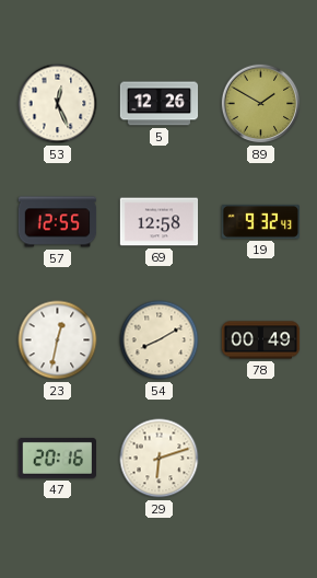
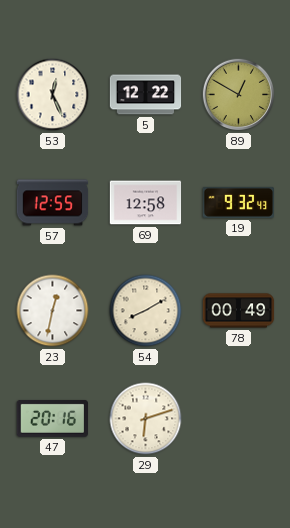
5: 12:26 -> 12:22 (146, 95)
89: 1:50 -> 12:50 (239, 95)
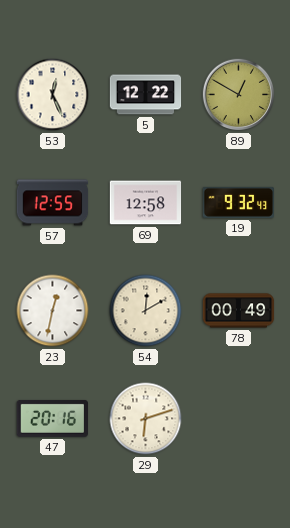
54: 8:10 -> 12:10 (146, 311)
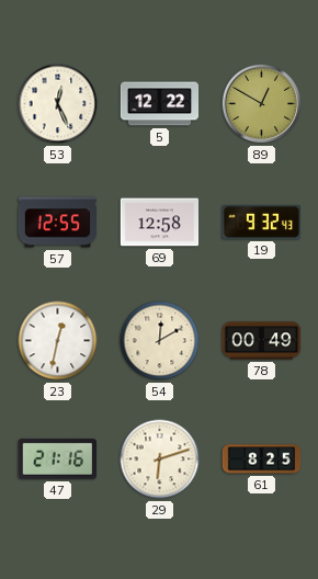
47: 20:16 -> 21:16 (57, 458)
61: none -> 8:25 (262, 459)
